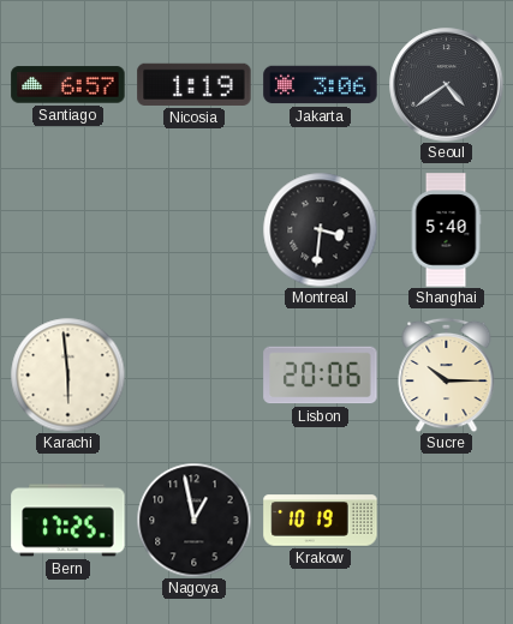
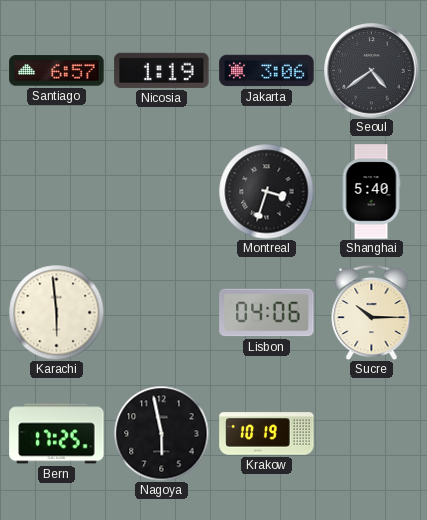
Montreal: 3:31 -> 3:33 (266, 191)
Lisbon: 20:06 -> 04:06 (267, 313)
Nagoya: 12:58 -> 5:58 (161, 433)
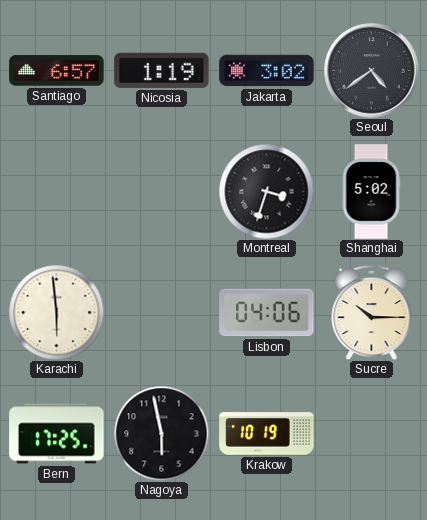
Jakarta: 3:06 -> 3:02 (267, 71)
Shanghai: 5:40 -> 5:02 (371, 192)
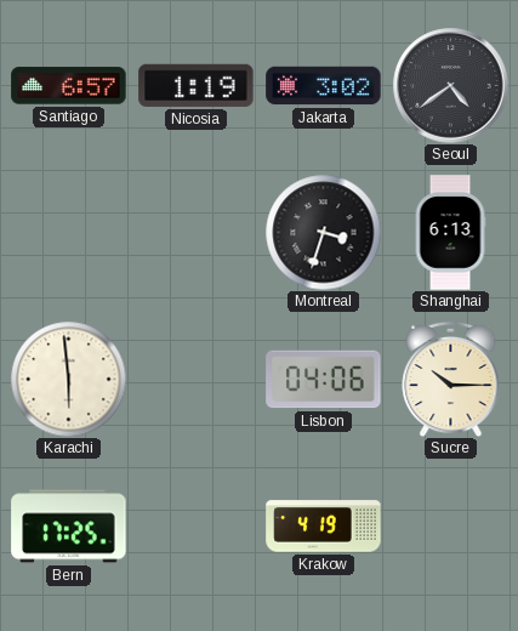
Shanghai: 5:02 -> 6:13 (450, 233)
Nagoya: 5:58 -> none (161, 433)
Krakow: 10:19 -> 4:19 (324, 527)
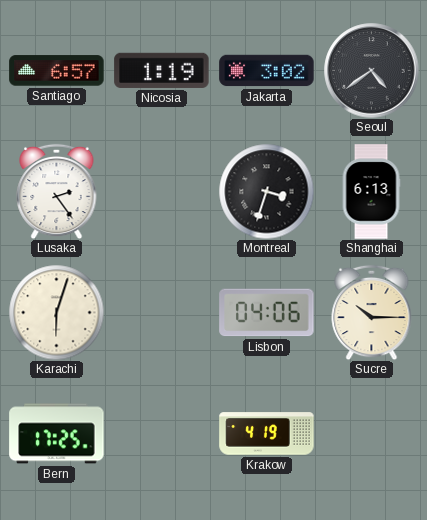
Lusaka: none -> 2:24 (57, 191)
Karachi: 5:59 -> 6:03 (56, 312)
